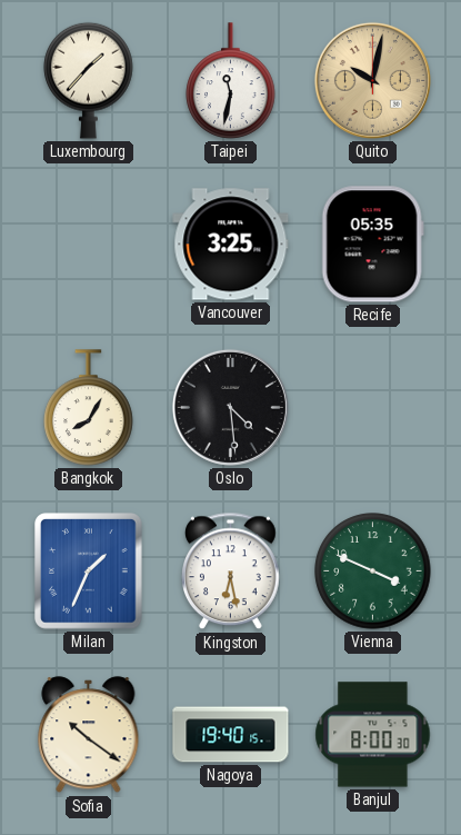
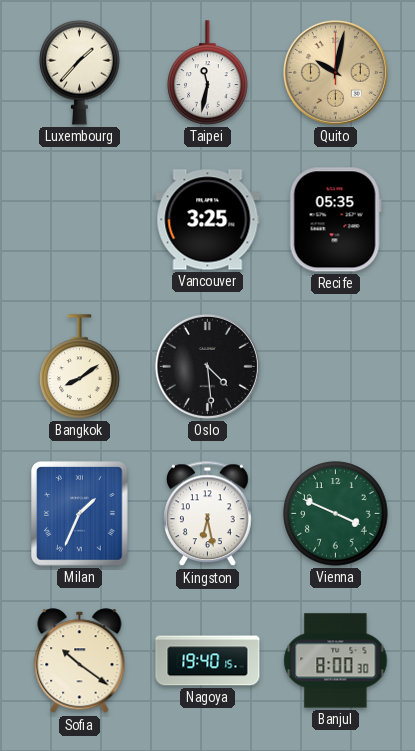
Bangkok: 8:05 -> 8:09 (80, 367)
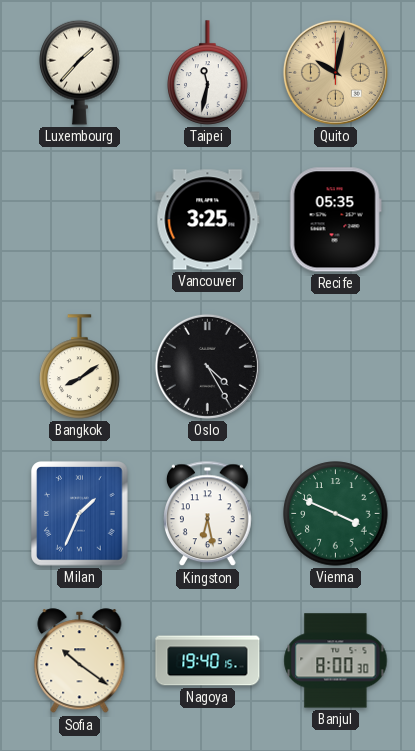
Oslo: 4:29 -> 4:25 (207, 366)
